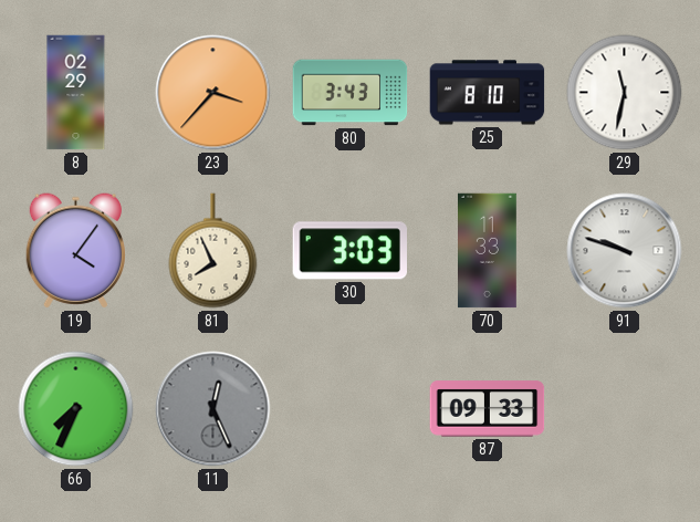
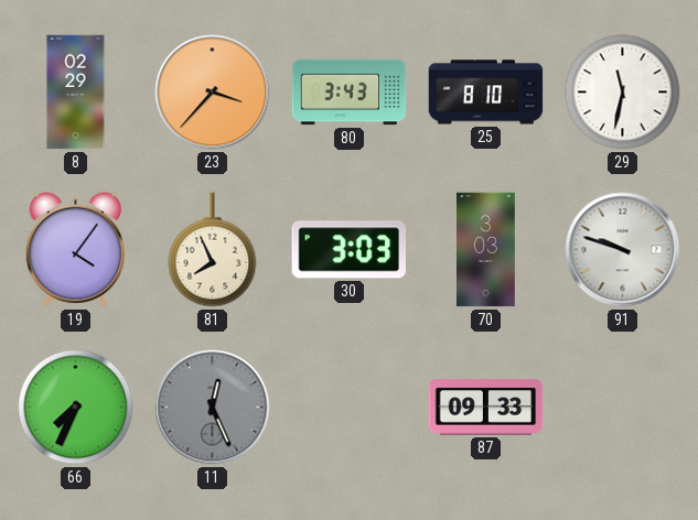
70: 11:33 -> 3:03 (486, 250)
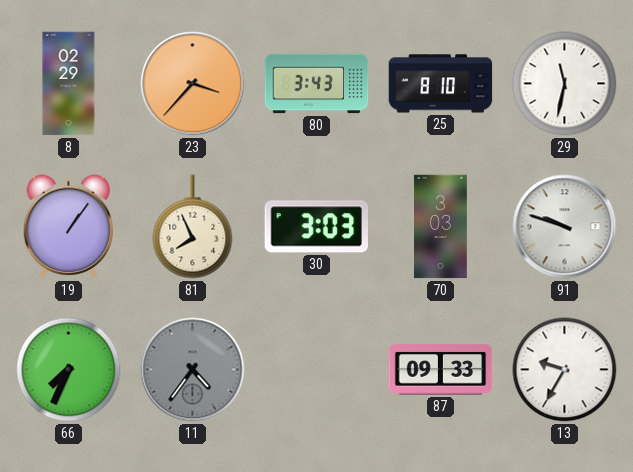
19: 4:06 -> 1:06 (68, 227)
11: 12:26 -> 4:36 (193, 370)
13: none -> 9:35 (565, 370)
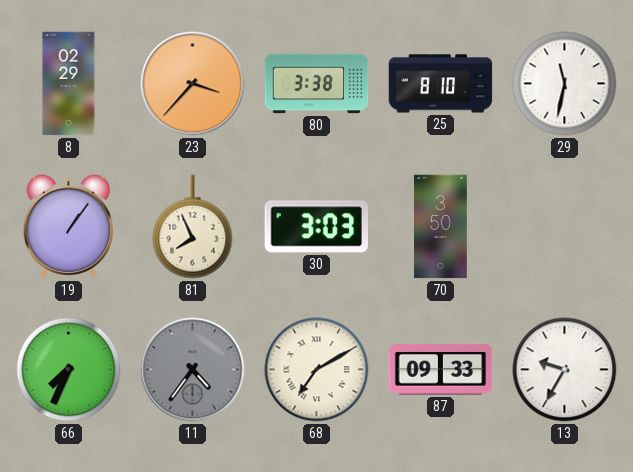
80: 3:43 -> 3:38 (317, 84)
70: 3:03 -> 3:50 (441, 227)
91: 9:48 -> none (565, 227)
68: none -> 7:10 (317, 370)
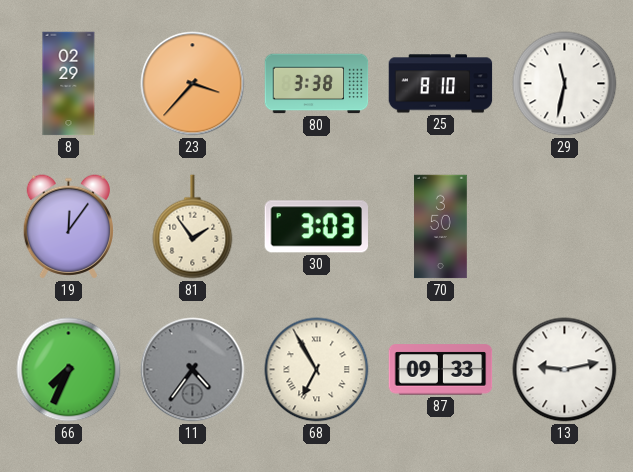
19: 1:06 -> 12:06 (68, 227)
81: 7:56 -> 1:54 (193, 227)
68: 7:10 -> 6:55 (317, 370)
13: 9:35 -> 9:13 (565, 370)
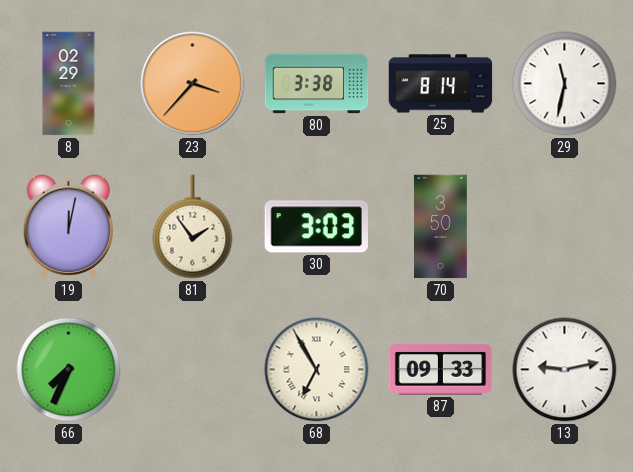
25: 8:10 -> 8:14 (441, 84)
19: 12:06 -> 12:02 (68, 227)
11: 4:36 -> none (193, 370)
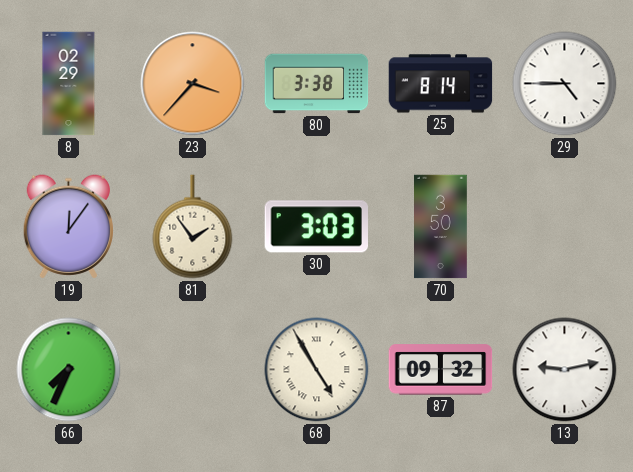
29: 11:32 -> 4:45 (565, 84)
19: 12:02 -> 12:06 (68, 227)
68: 6:55 -> 4:55 (317, 370)
87: 09:33 -> 09:32 (441, 370)
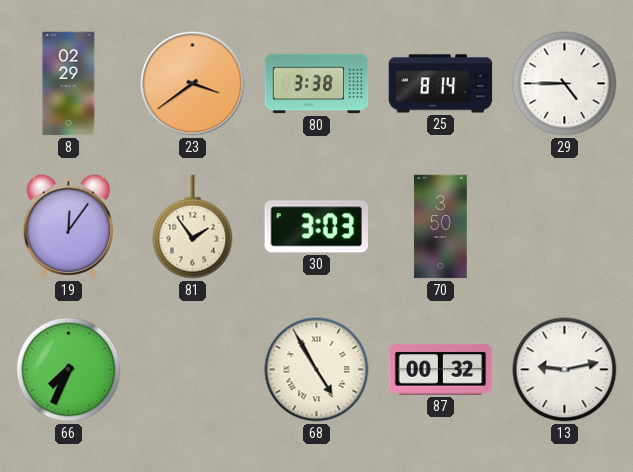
23: 3:37 -> 3:39 (193, 84)
87: 09:32 -> 00:32 (441, 370)
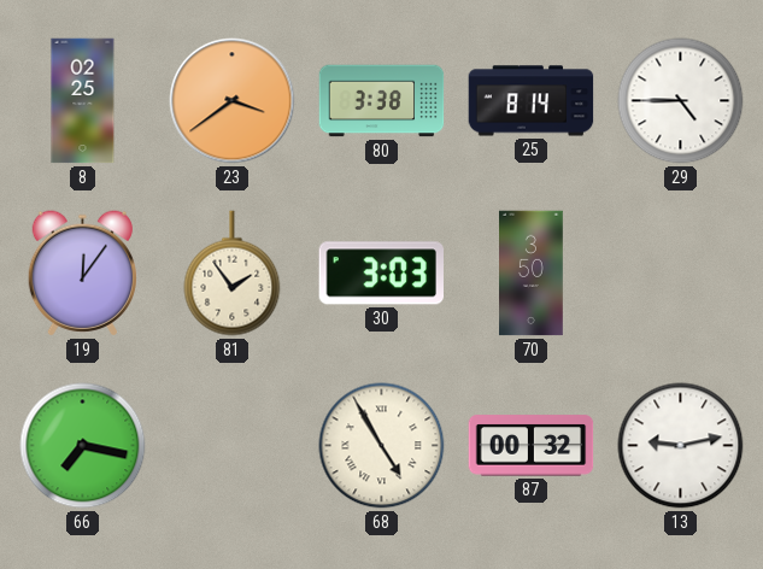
8: 02:29 -> 02:25 (83, 101)
66: 7:34 -> 7:17 (83, 446)
